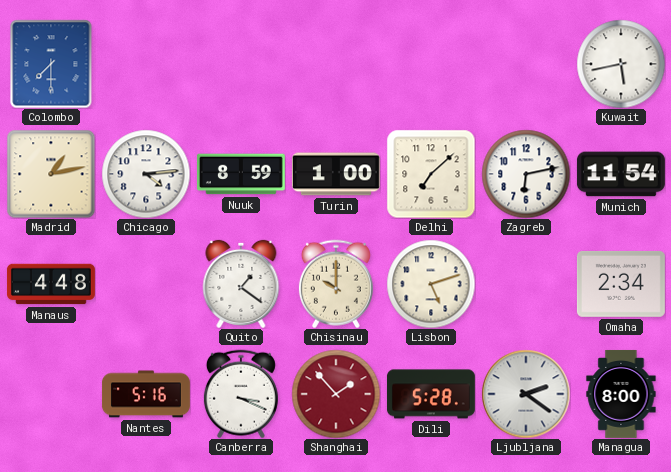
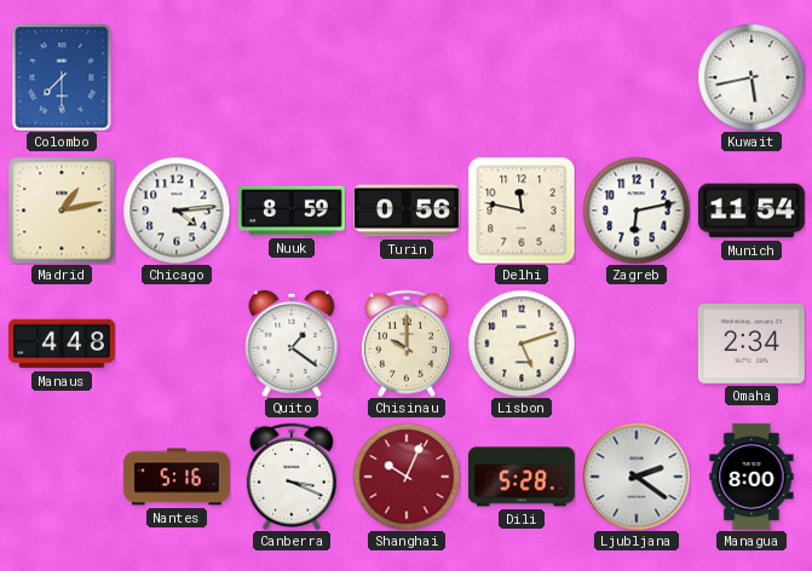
Turin: 1:00 -> 0:56 (407, 210)
Delhi: 7:08 -> 11:47 (522, 210)
Shanghai: 1:53 -> 10:04 (407, 477)
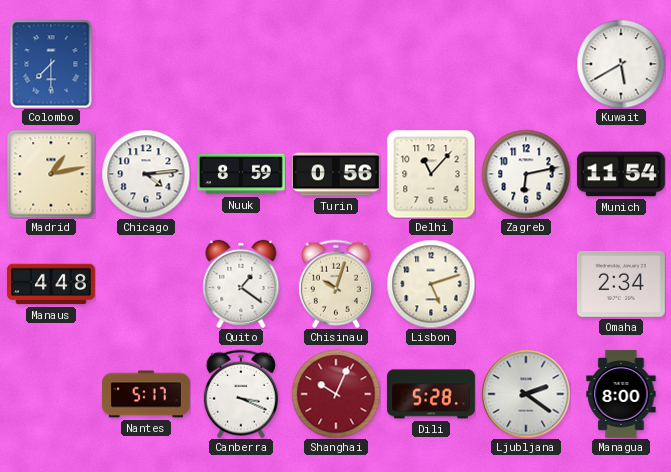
Kuwait: 5:43 -> 5:40 (621, 64)
Delhi: 11:47 -> 11:07 (431, 174)
Chisinau: 10:00 -> 10:03 (336, 284)
Nantes: 5:16 -> 5:17 (146, 394)
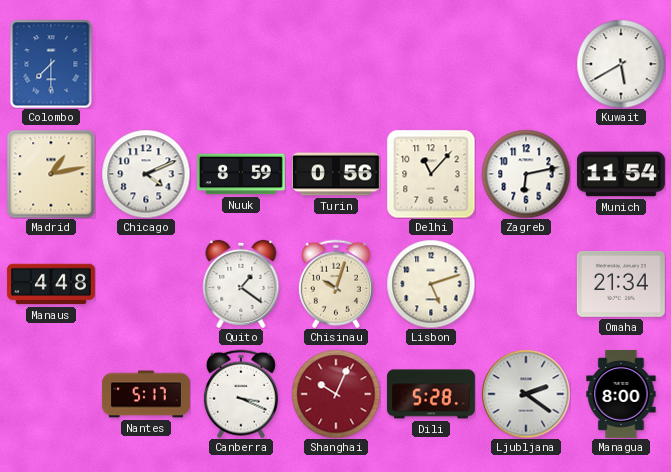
Chicago: 4:14 -> 4:11 (146, 174)
Omaha: 2:34 -> 21:34 (621, 284)
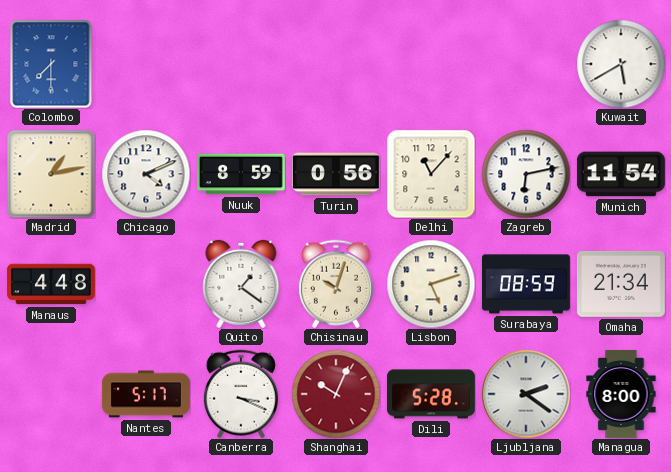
Surabaya: none -> 08:59 (526, 284)
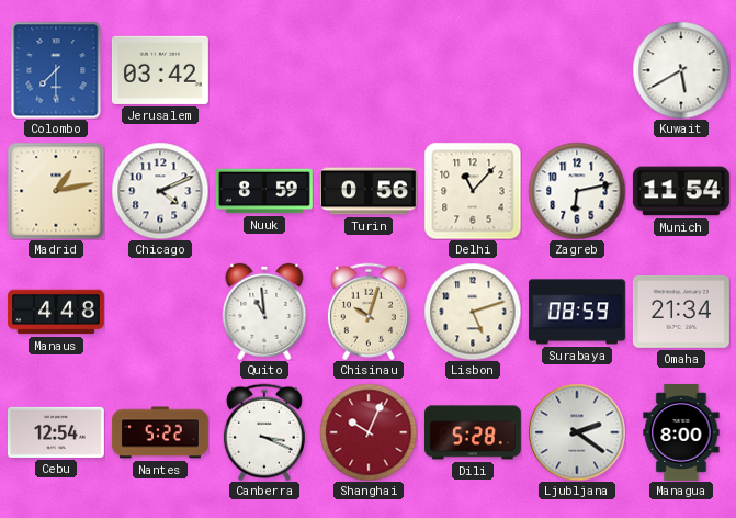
Jerusalem: none -> 03:42 (160, 70)
Quito: 1:21 -> 10:59 (264, 312)
Cebu: none -> 12:54 (56, 432)
Nantes: 5:17 -> 5:22 (160, 432)
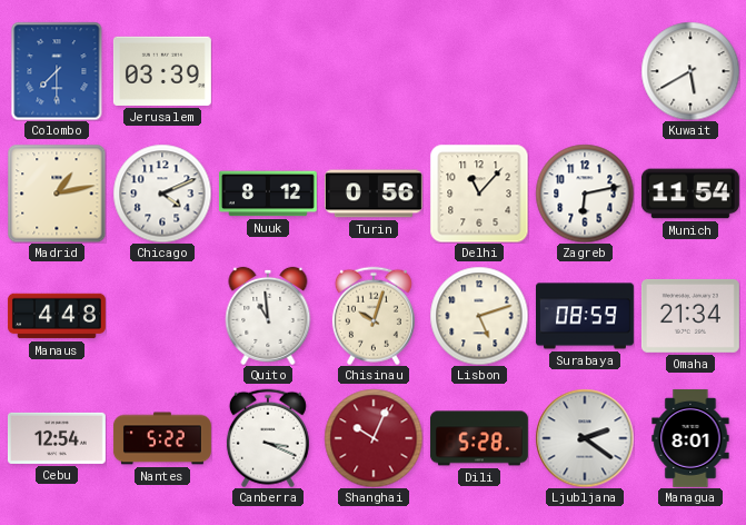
Jerusalem: 03:42 -> 03:39 (162, 71)
Nuuk: 8:59 -> 8:12 (268, 194)
Managua: 8:00 -> 8:01 (690, 438)
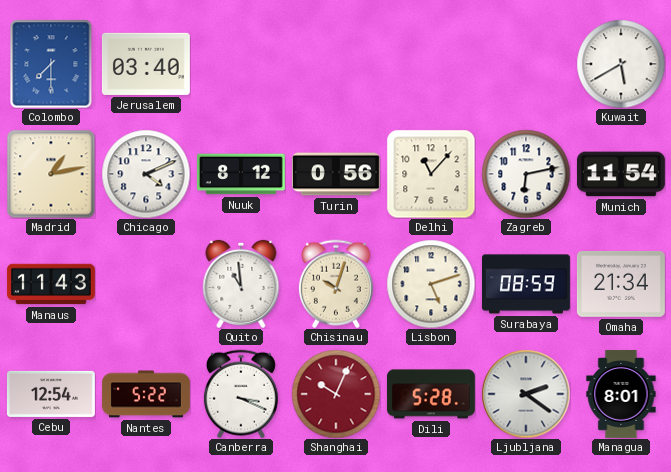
Jerusalem: 03:39 -> 03:40 (146, 64)
Manaus: 4:48 -> 11:43 (51, 284)
